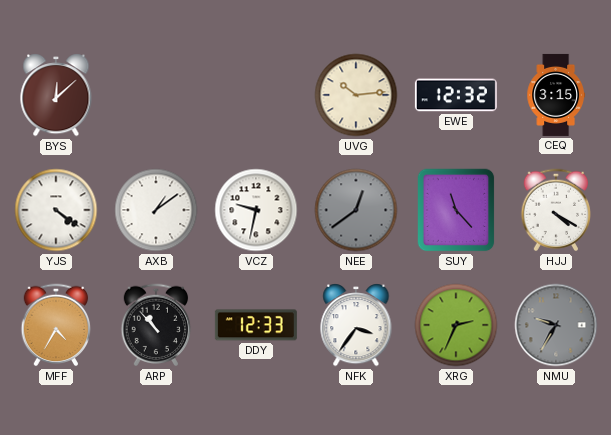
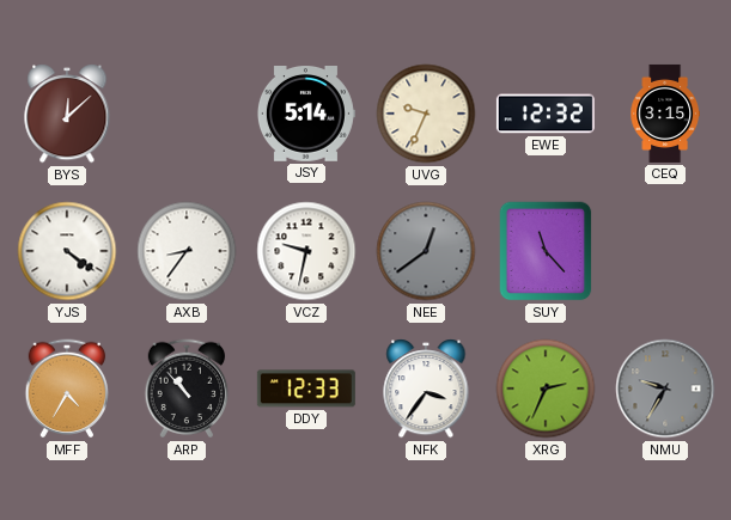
JSY: none -> 5:14 (305, 115)
UVG: 10:14 -> 9:34 (426, 114)
AXB: 1:09 -> 8:36 (187, 251)
HJJ: 4:20 -> none (556, 210)
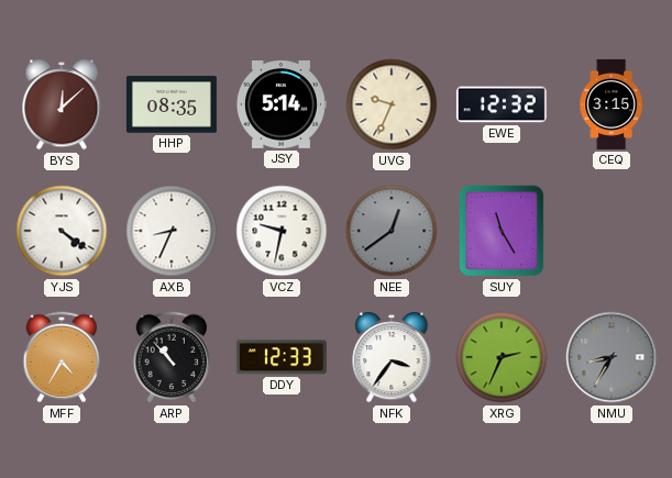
HHP: none -> 08:35 (172, 104)
AXB: 8:36 -> 8:34 (172, 231)
SUY: 11:23 -> 11:25 (502, 231)
NMU: 9:35 -> 8:35 (612, 357)
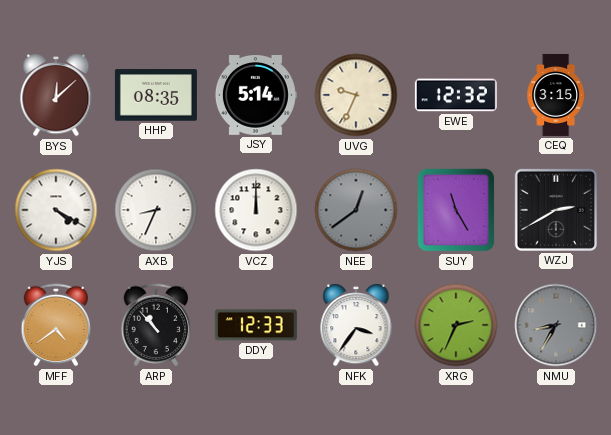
YJS: 4:21 -> 4:20 (56, 210)
VCZ: 9:32 -> 12:00 (256, 210)
WZJ: none -> 2:40 (556, 210)
MFF: 4:35 -> 4:39 (56, 325)
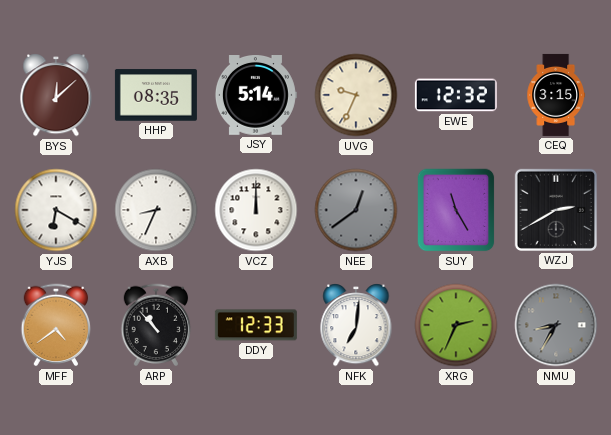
YJS: 4:20 -> 6:20 (56, 210)
NFK: 3:36 -> 7:01 (356, 325)
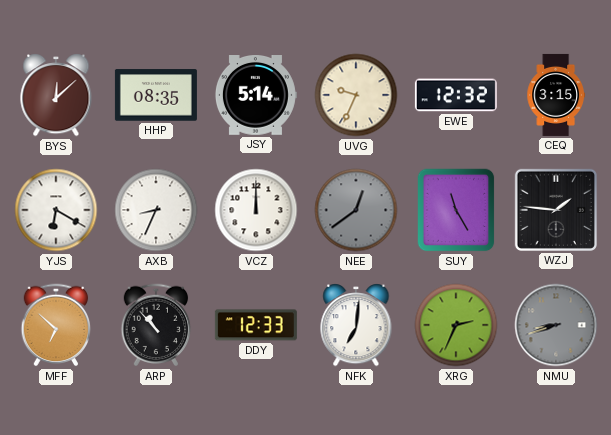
WZJ: 2:40 -> 1:46 (556, 210)
MFF: 4:39 -> 6:52 (56, 325)
NMU: 8:35 -> 8:42 (556, 325)
